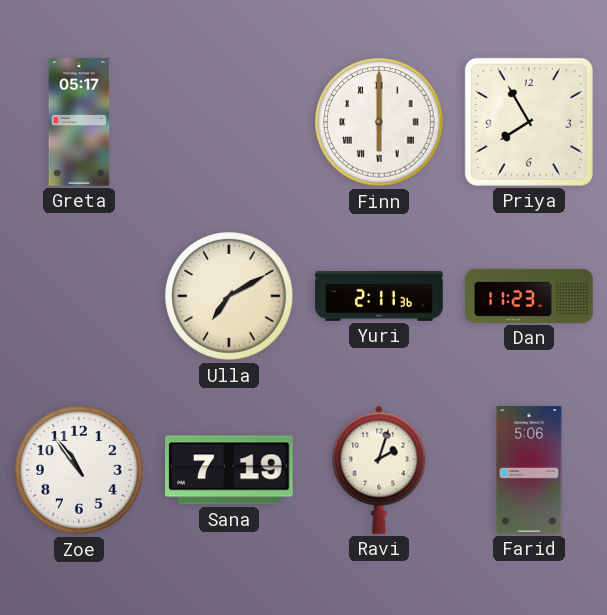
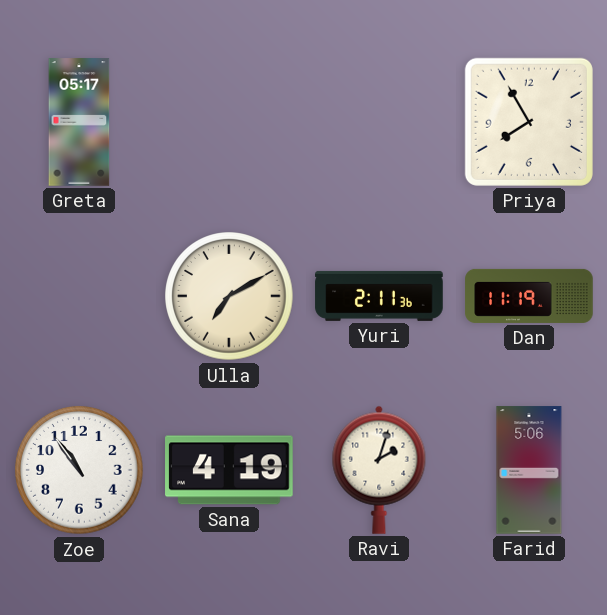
Finn: 6:00 -> none (379, 122)
Dan: 11:23 -> 11:19 (529, 296)
Sana: 7:19 -> 4:19 (229, 470)
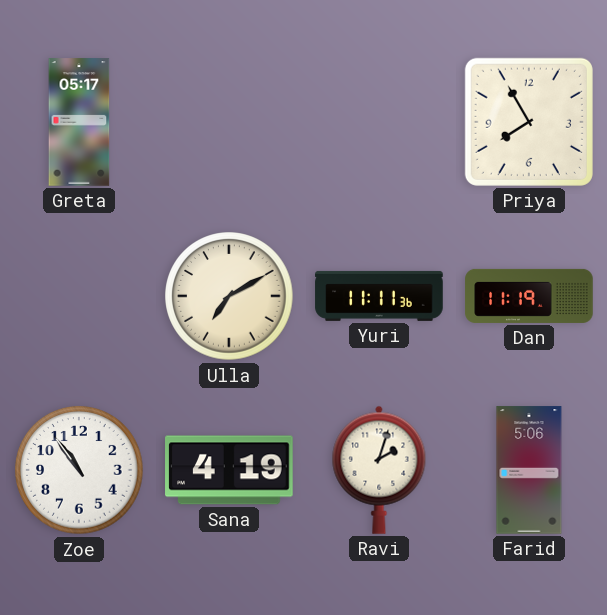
Yuri: 2:11 -> 11:11 (379, 296)
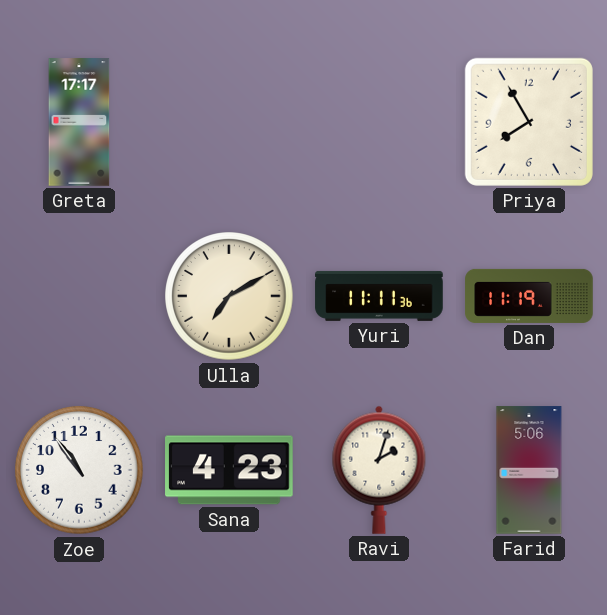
Greta: 05:17 -> 17:17 (79, 122)
Sana: 4:19 -> 4:23 (229, 470)
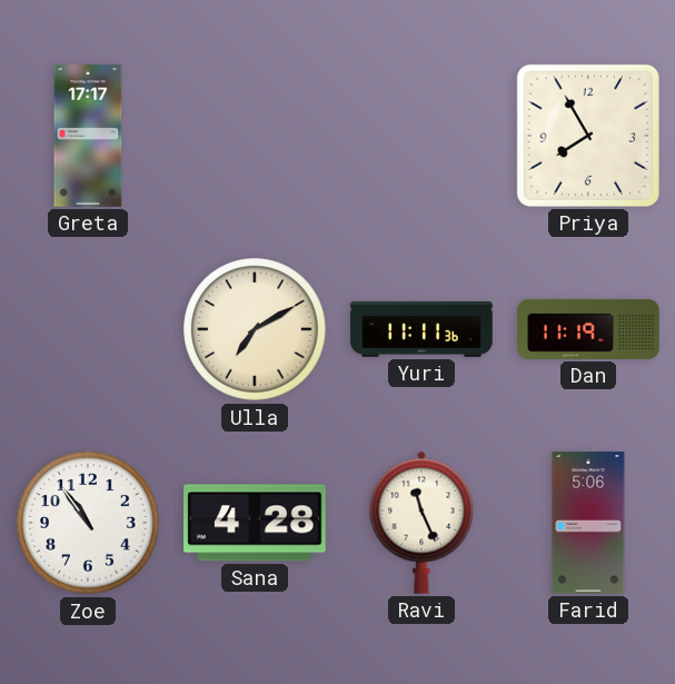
Sana: 4:23 -> 4:28 (255, 523)
Ravi: 2:03 -> 11:26 (421, 523)
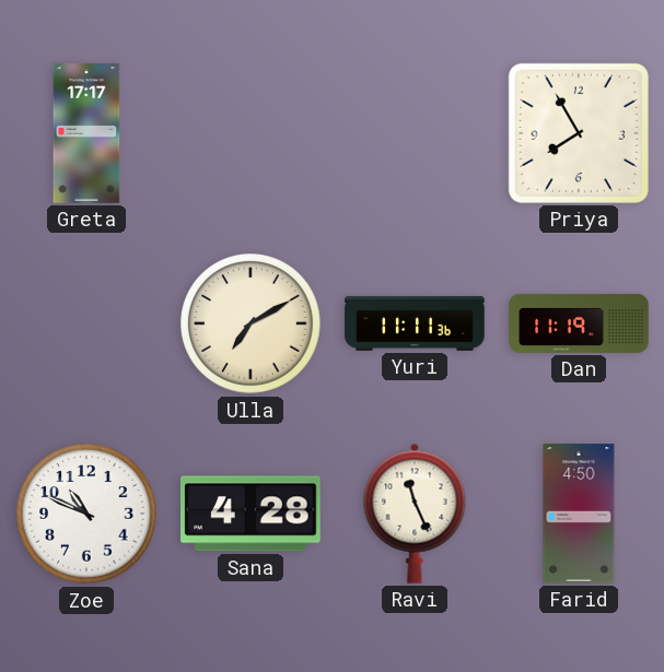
Zoe: 10:54 -> 10:49 (86, 514)
Farid: 5:06 -> 4:50 (579, 514)
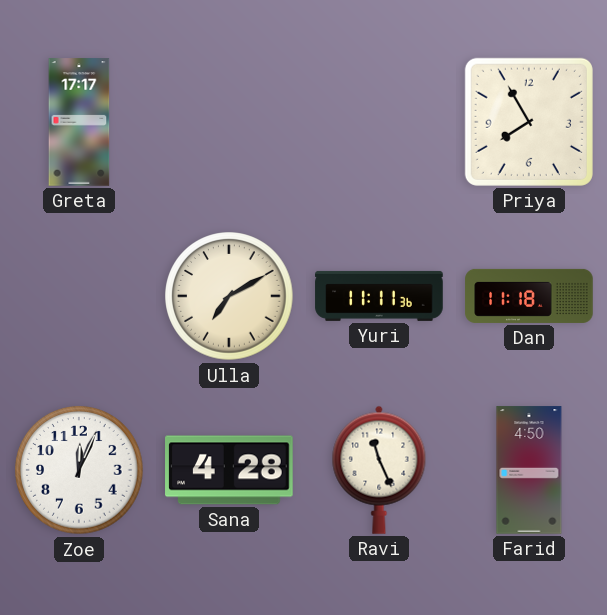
Dan: 11:19 -> 11:18 (529, 296)
Zoe: 10:49 -> 12:04 (79, 470)
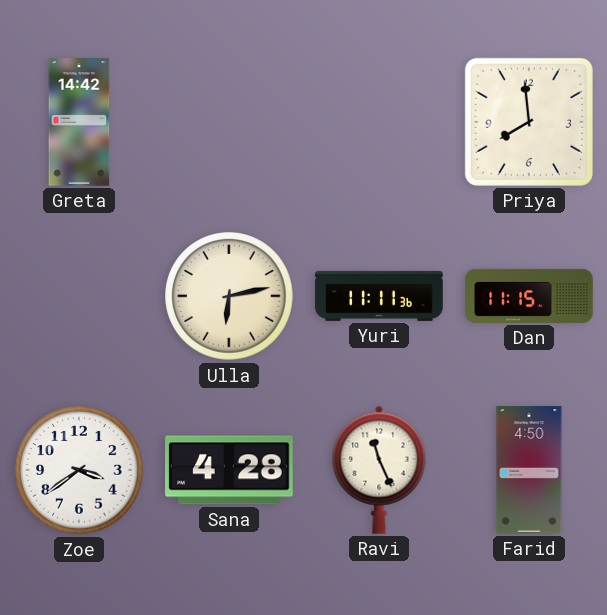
Greta: 17:17 -> 14:42 (79, 122)
Priya: 7:55 -> 7:59 (529, 122)
Ulla: 7:10 -> 6:13 (229, 296)
Dan: 11:18 -> 11:15 (529, 296)
Zoe: 12:04 -> 3:39 (79, 470)
